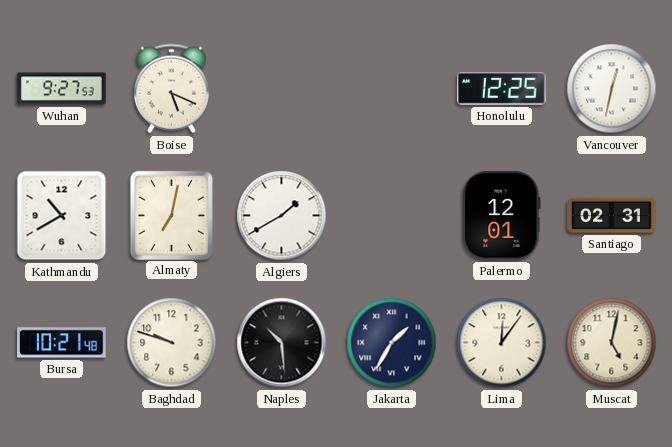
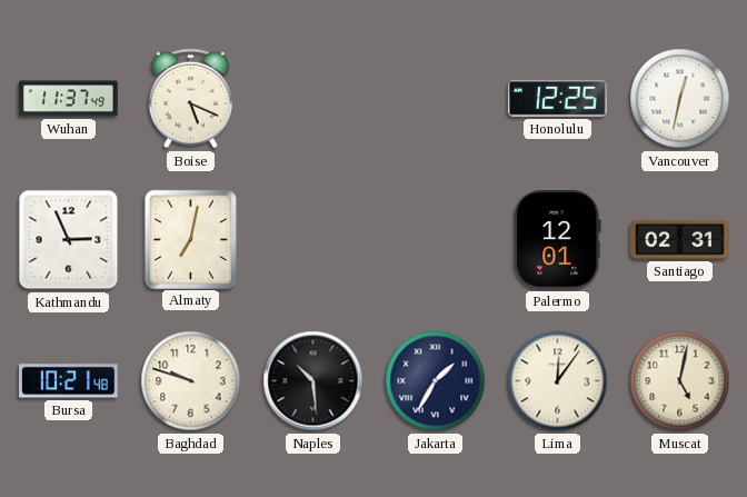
Wuhan: 9:27 -> 11:37 (69, 99)
Kathmandu: 10:40 -> 2:56 (69, 240)
Algiers: 1:40 -> none (282, 216)
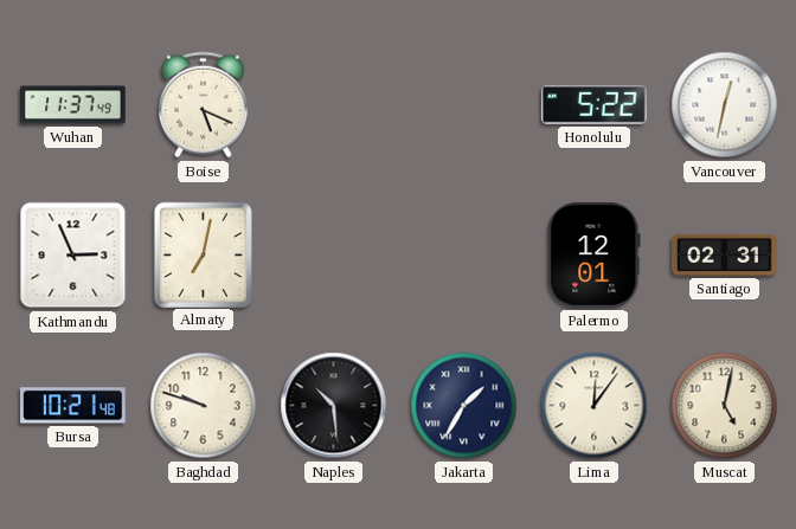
Honolulu: 12:25 -> 5:22 (593, 105)
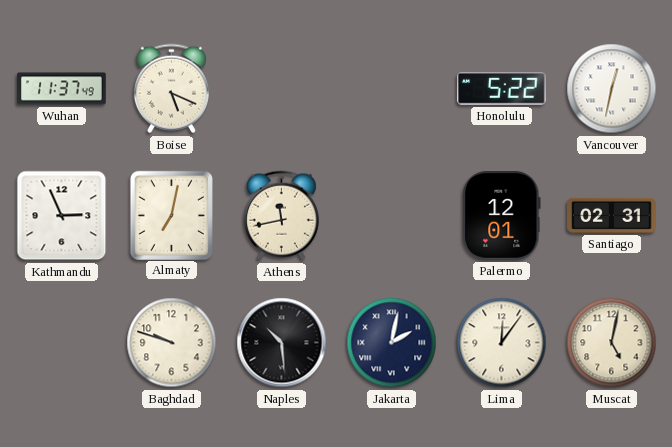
Athens: none -> 11:43 (281, 216)
Bursa: 10:21 -> none (73, 406)
Jakarta: 1:35 -> 2:02 (392, 343)
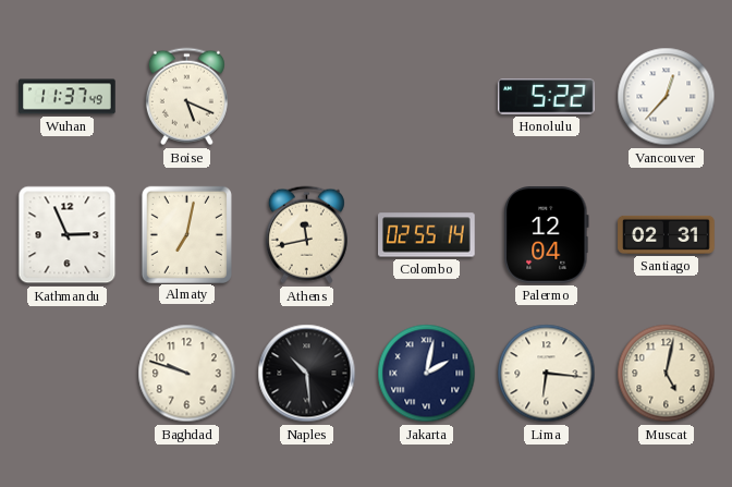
Vancouver: 12:32 -> 12:37 (667, 97)
Colombo: none -> 02:55 (427, 235)
Palermo: 12:01 -> 12:04 (547, 235)
Lima: 12:06 -> 6:16 (547, 374)
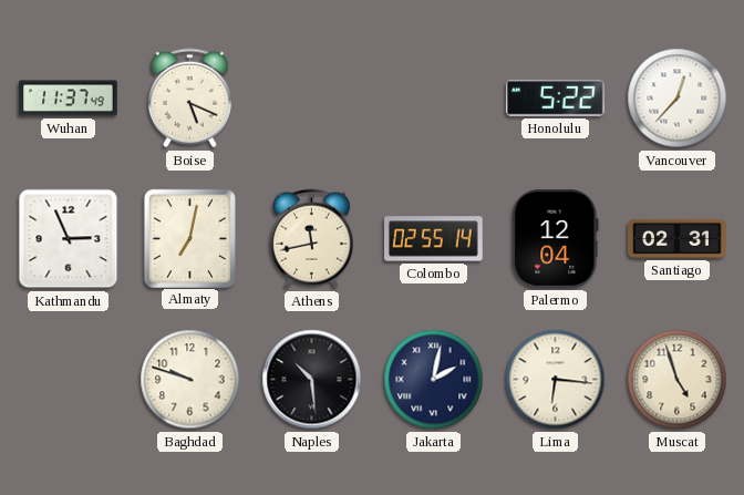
Muscat: 5:02 -> 4:57 (678, 380)
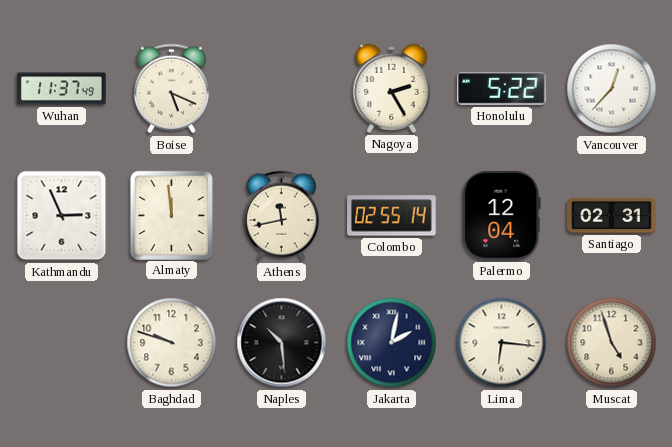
Nagoya: none -> 2:25 (392, 88)
Almaty: 7:02 -> 11:59 (171, 215)
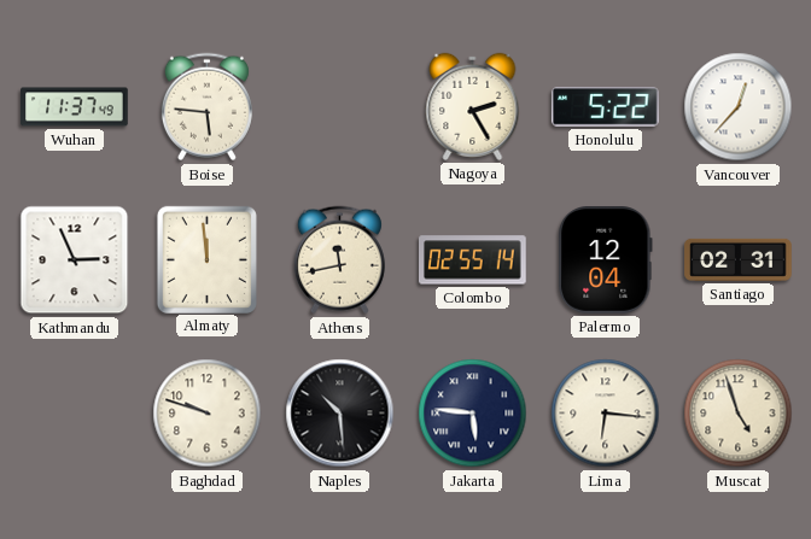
Boise: 5:19 -> 5:46 (206, 107)
Jakarta: 2:02 -> 5:46 (473, 414)
